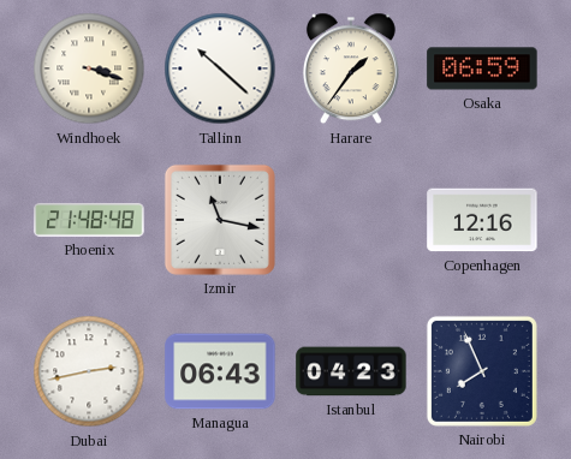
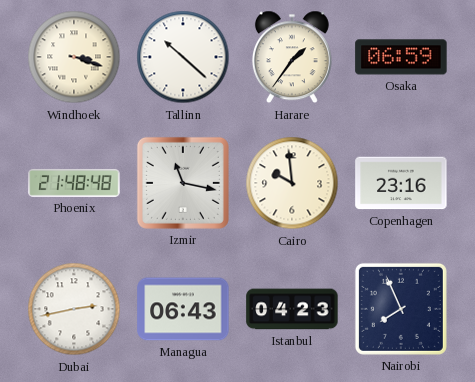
Cairo: none -> 9:59 (292, 183)
Copenhagen: 12:16 -> 23:16 (401, 183)
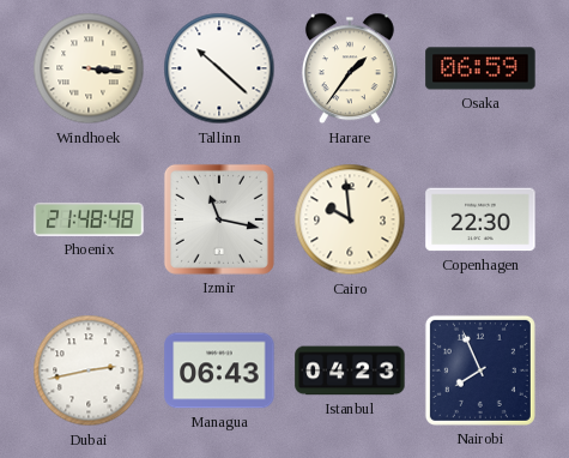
Windhoek: 3:18 -> 3:16 (89, 68)
Copenhagen: 23:16 -> 22:30 (480, 219)
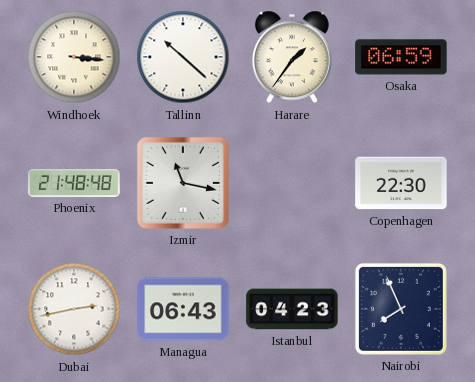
Cairo: 9:59 -> none (350, 219)
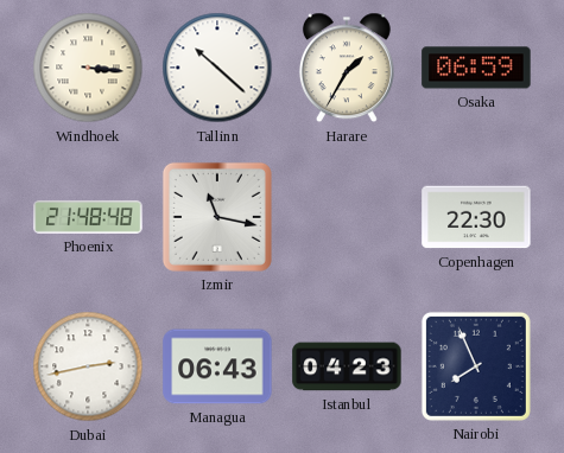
Harare: 1:36 -> 1:35 (347, 68)
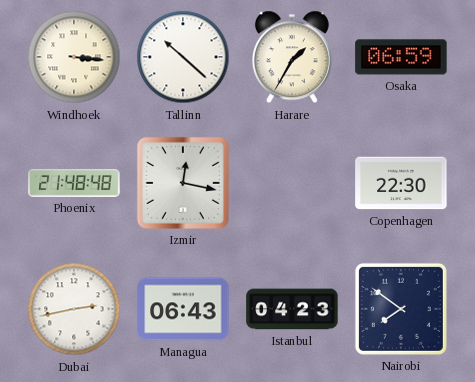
Izmir: 11:17 -> 12:17 (183, 183)
Nairobi: 7:56 -> 7:51 (401, 309)
